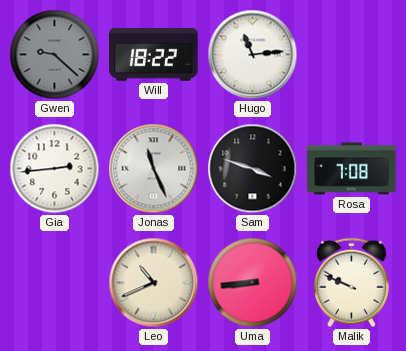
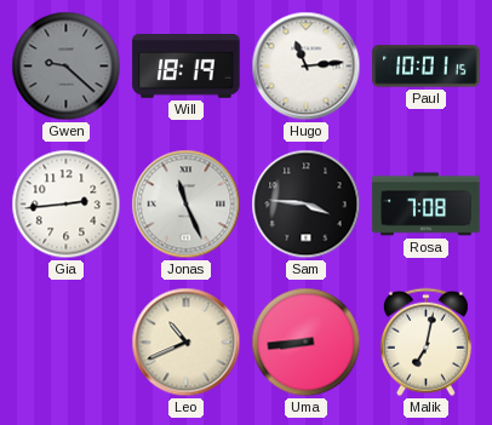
Will: 18:22 -> 18:19 (187, 67)
Paul: none -> 10:01 (427, 67)
Sam: 3:48 -> 3:46 (307, 205)
Malik: 9:49 -> 7:02 (425, 343)
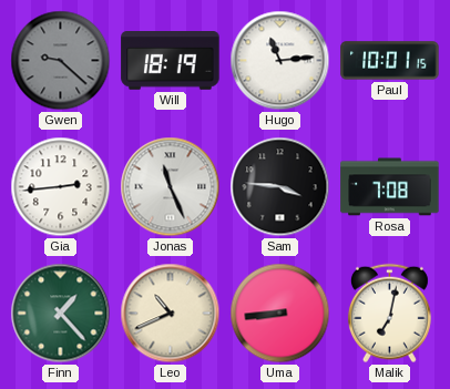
Finn: none -> 1:23 (61, 314)
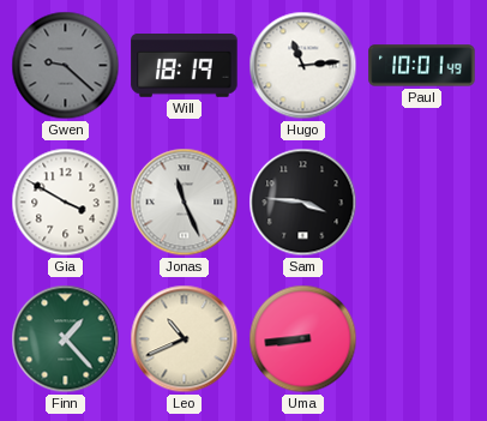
Paul: 10:01:15 -> 10:01:49 (422, 66)
Gia: 2:44 -> 3:50 (66, 203)
Rosa: 7:08 -> none (390, 187)
Malik: 7:02 -> none (389, 314)
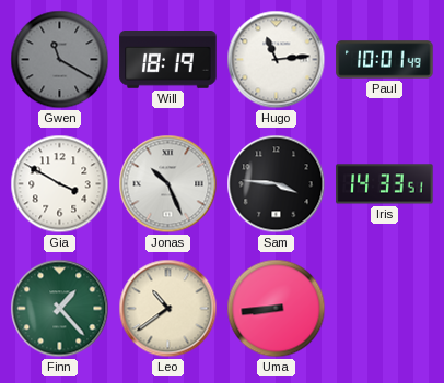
Gwen: 9:22 -> 11:20 (60, 60)
Jonas: 11:26 -> 10:26 (168, 184)
Iris: none -> 14:33 (385, 184)
Leo: 10:41 -> 10:39 (168, 309)
